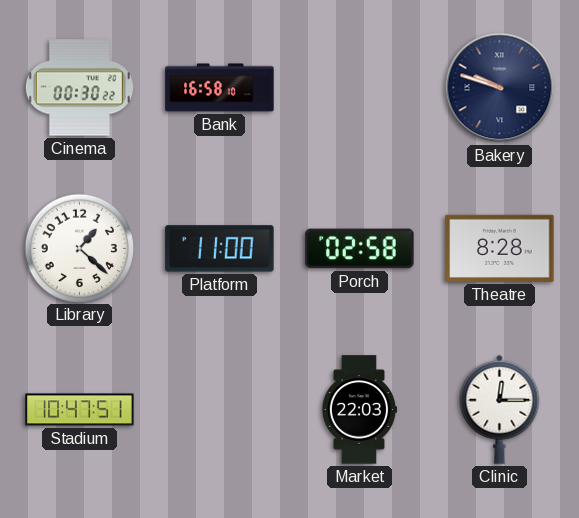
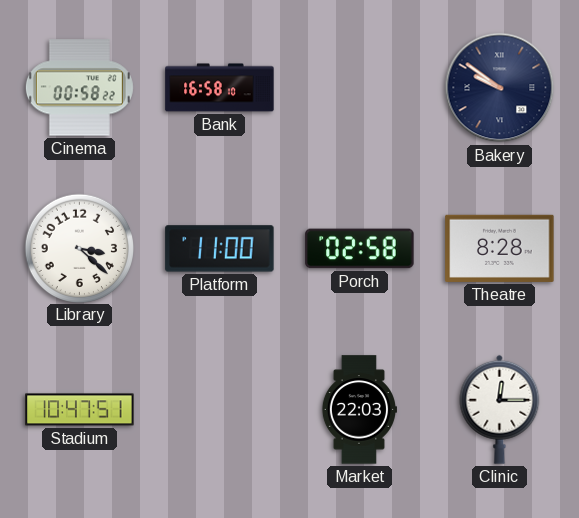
Cinema: 00:30 -> 00:58 (79, 88)
Bakery: 9:48 -> 9:51 (500, 88)
Library: 1:22 -> 3:22 (79, 248)
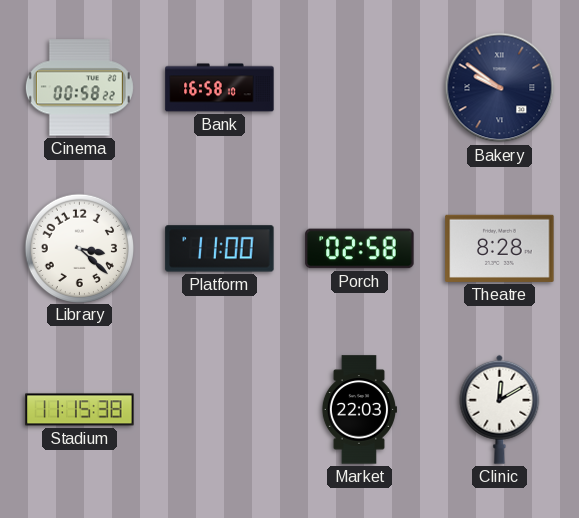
Stadium: 10:47 -> 11:15 (80, 410)
Clinic: 12:15 -> 12:10 (500, 409)
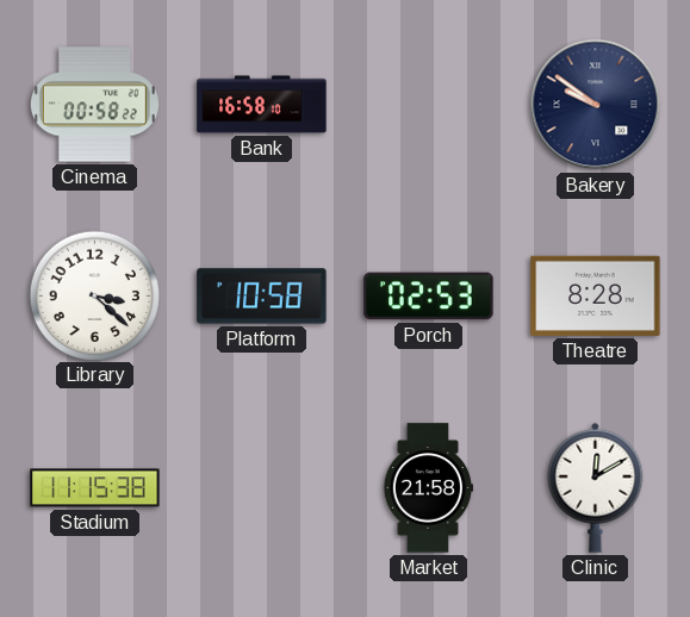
Platform: 11:00 -> 10:58 (262, 297)
Porch: 02:58 -> 02:53 (429, 297)
Market: 22:03 -> 21:58 (427, 488)
